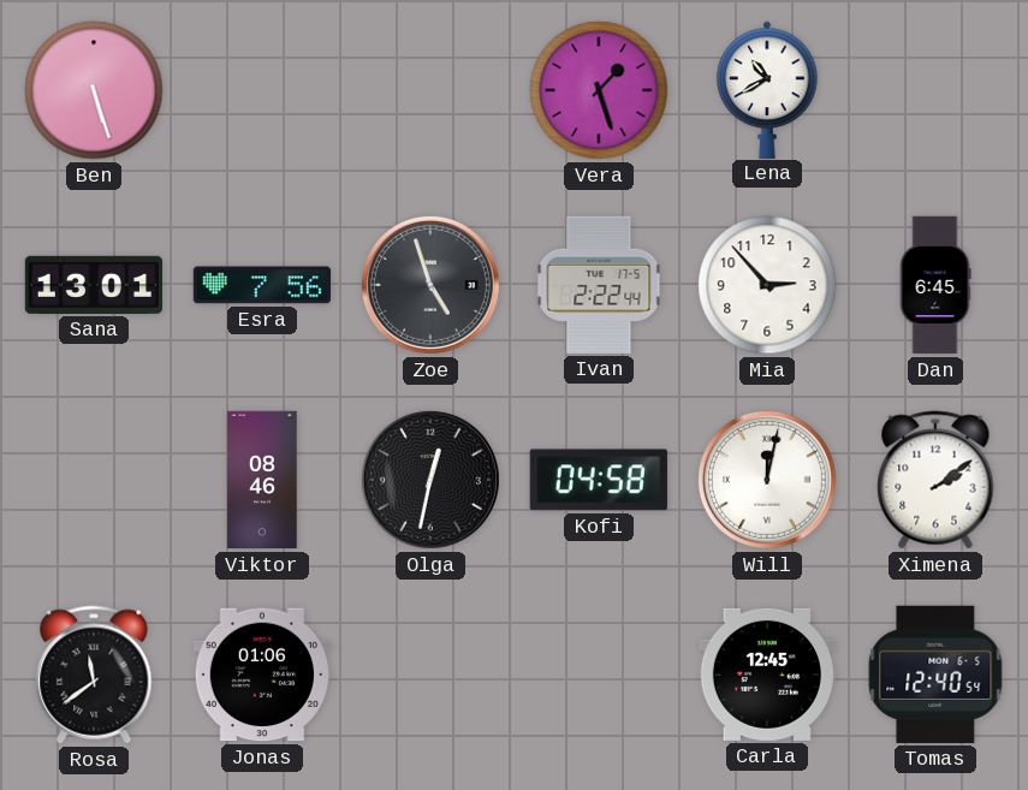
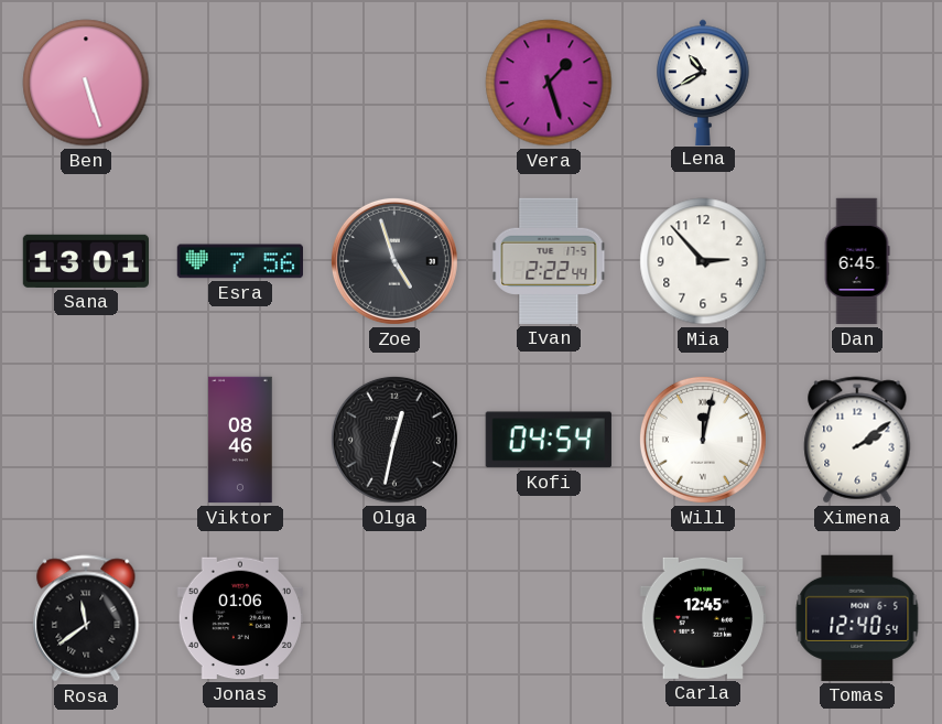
Kofi: 04:58 -> 04:54 (549, 440)
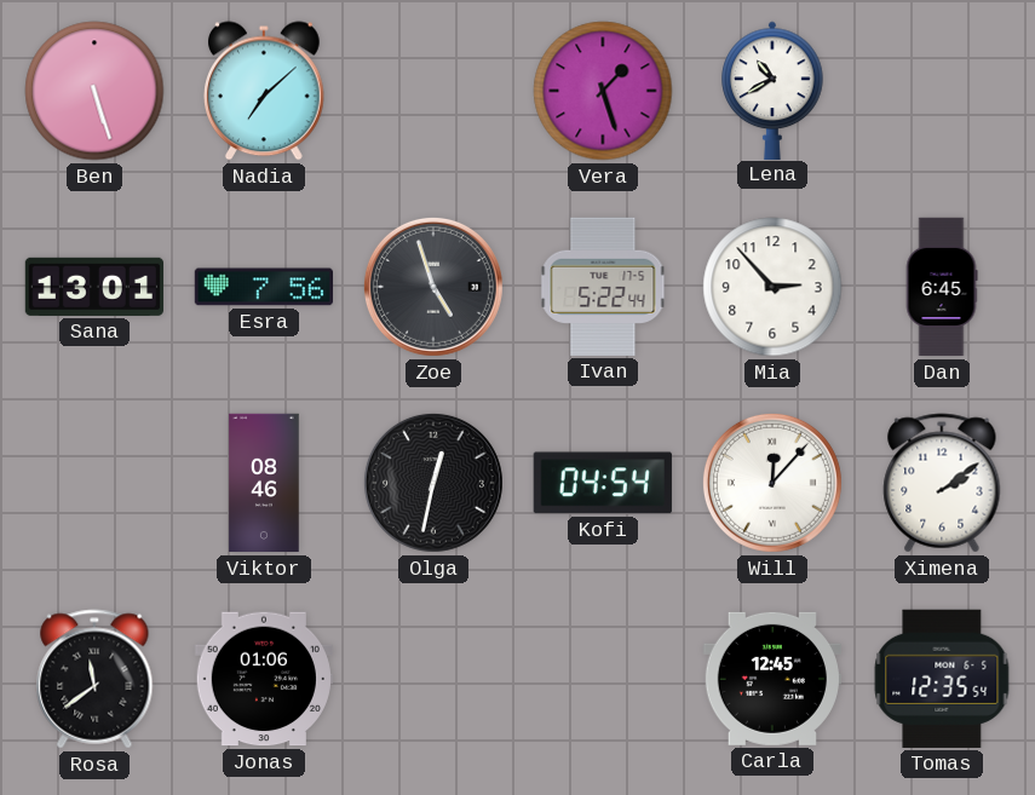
Nadia: none -> 7:08 (265, 91)
Ivan: 2:22 -> 5:22 (603, 287)
Will: 12:02 -> 12:07 (772, 483)
Tomas: 12:40 -> 12:35 (942, 679)
